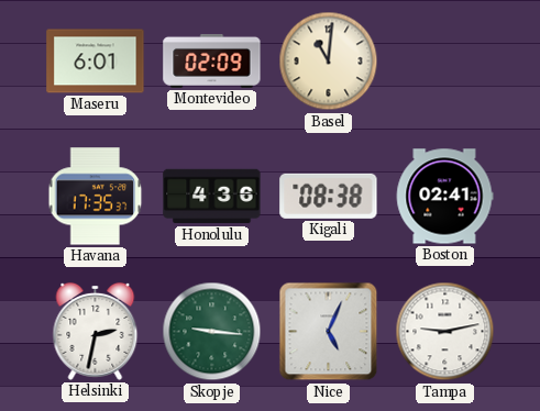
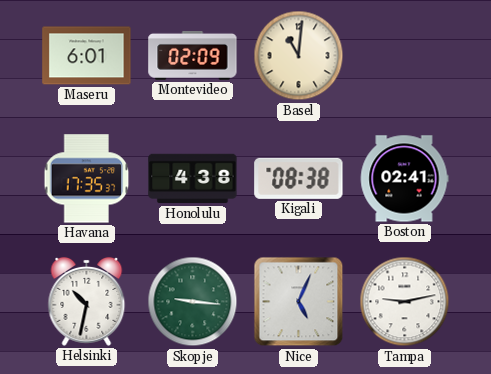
Honolulu: 4:36 -> 4:38 (193, 179)
Helsinki: 2:32 -> 10:32 (87, 301)
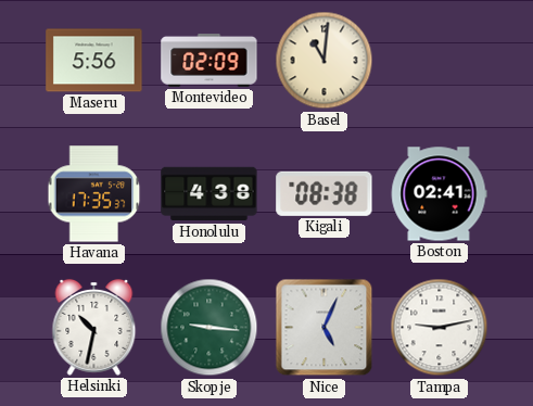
Maseru: 6:01 -> 5:56 (94, 61)
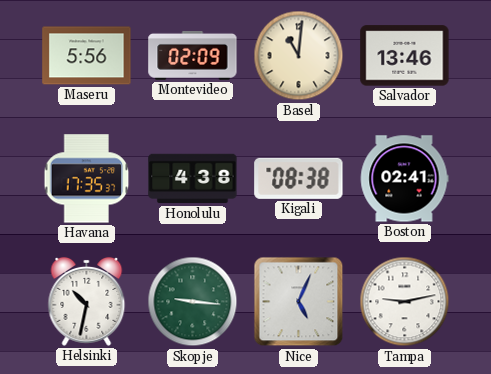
Salvador: none -> 13:46 (405, 56)
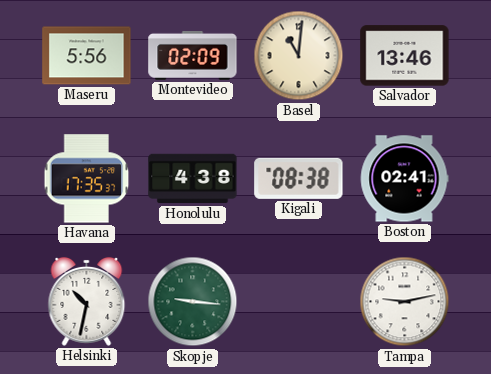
Nice: 5:04 -> none (299, 302)
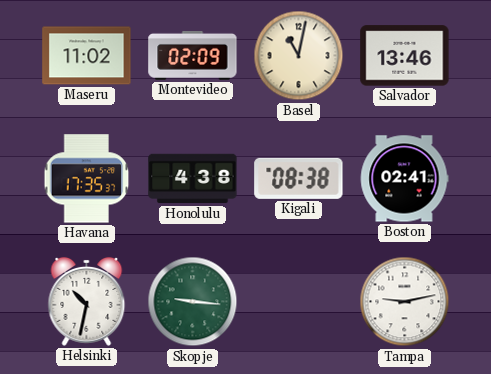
Maseru: 5:56 -> 11:02 (87, 56)
Basel: 11:01 -> 11:02 (299, 56)
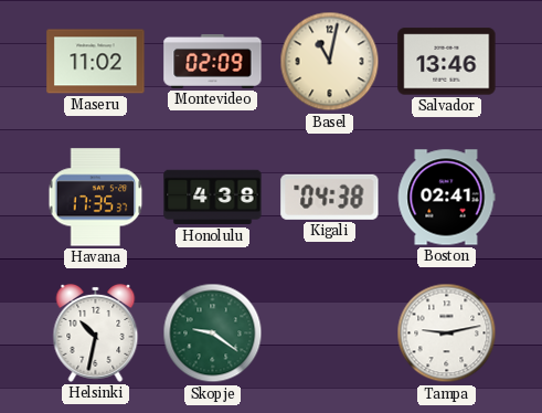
Kigali: 08:38 -> 04:38 (330, 197)
Skopje: 9:16 -> 9:21 (213, 333)
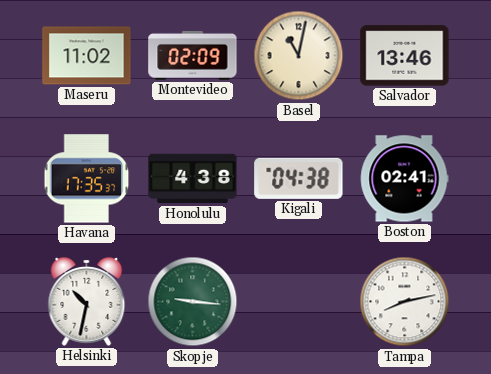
Skopje: 9:21 -> 9:16 (193, 302)
Tampa: 9:13 -> 8:13 (405, 302)
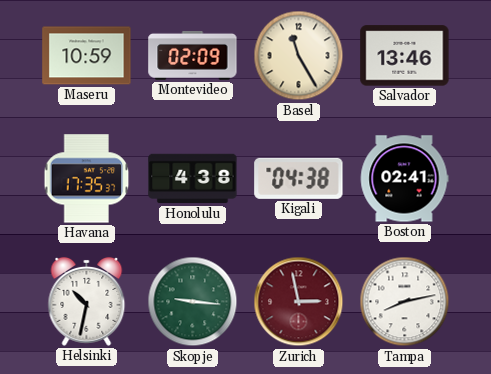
Maseru: 11:02 -> 10:59 (87, 56)
Basel: 11:02 -> 11:25 (299, 56)
Zurich: none -> 2:58 (299, 302)
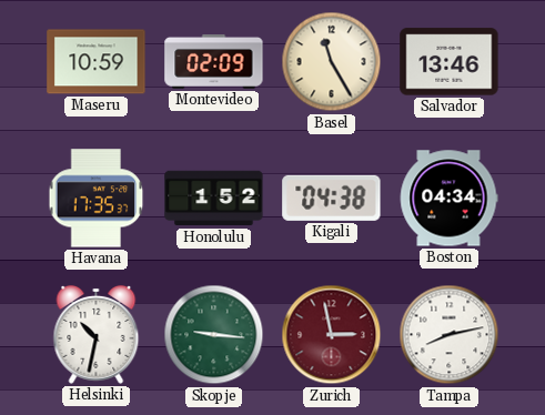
Honolulu: 4:38 -> 1:52 (214, 199)
Boston: 02:41 -> 04:34 (448, 199)
